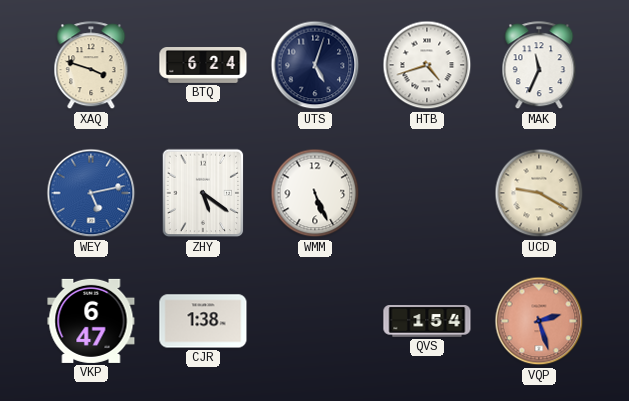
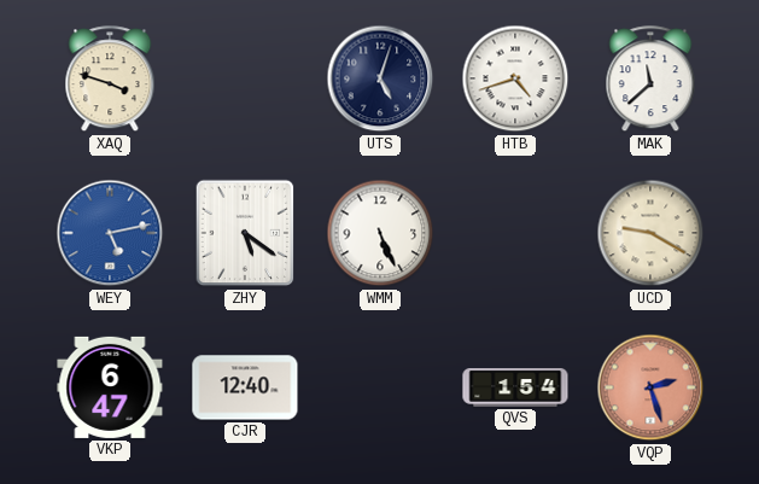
BTQ: 6:24 -> none (203, 66)
MAK: 11:34 -> 11:38 (650, 80)
CJR: 1:38 -> 12:40 (245, 387)
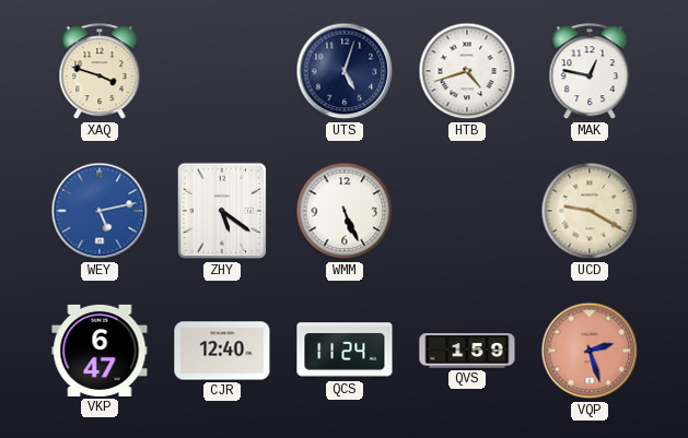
MAK: 11:38 -> 12:47 (590, 72)
QCS: none -> 11:24 (345, 351)
QVS: 1:54 -> 1:59 (467, 352)
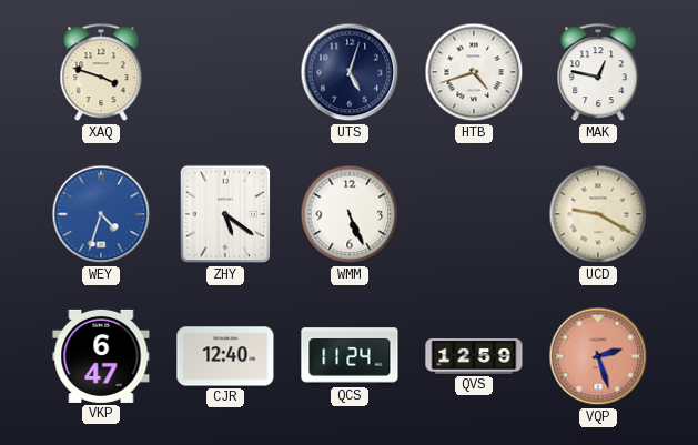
WEY: 5:13 -> 4:33 (101, 214)
QVS: 1:59 -> 12:59 (474, 357)
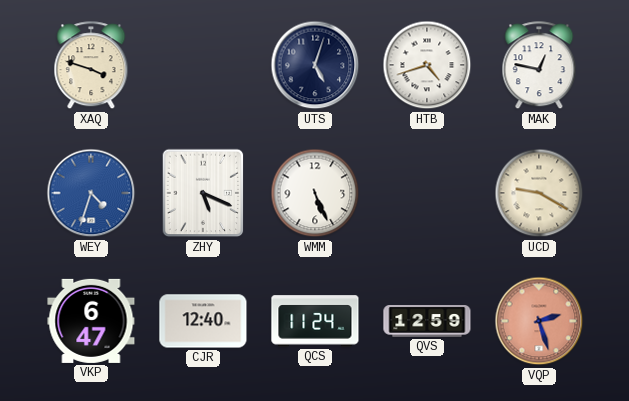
ZHY: 5:21 -> 5:19 (203, 193)
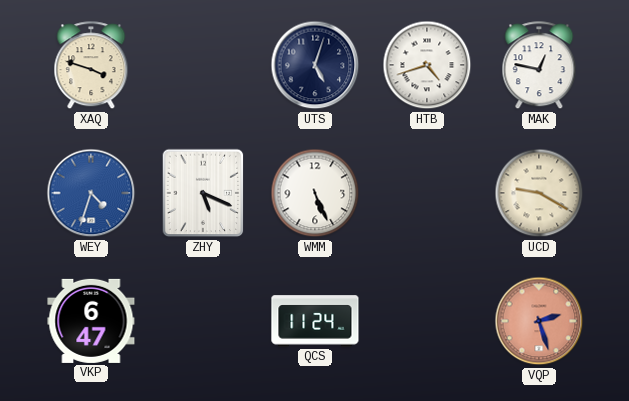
CJR: 12:40 -> none (203, 321)
QVS: 12:59 -> none (427, 322)
